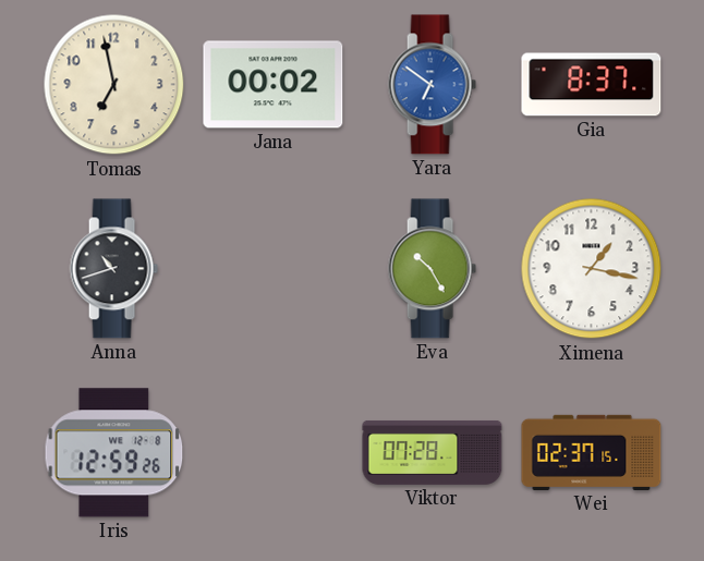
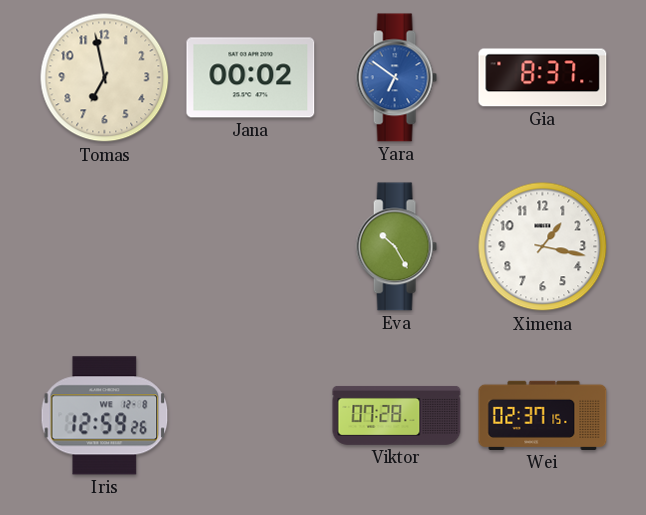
Anna: 10:42 -> none (113, 269)
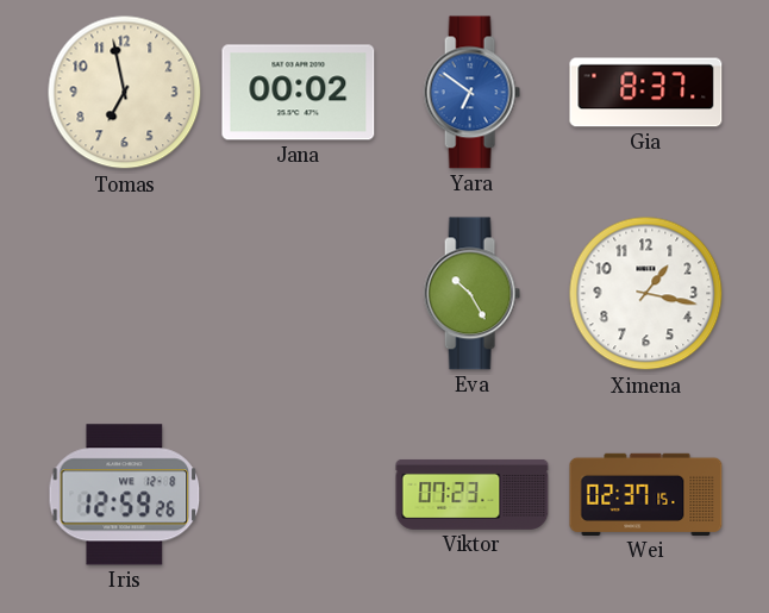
Viktor: 07:28 -> 07:23 (473, 494)
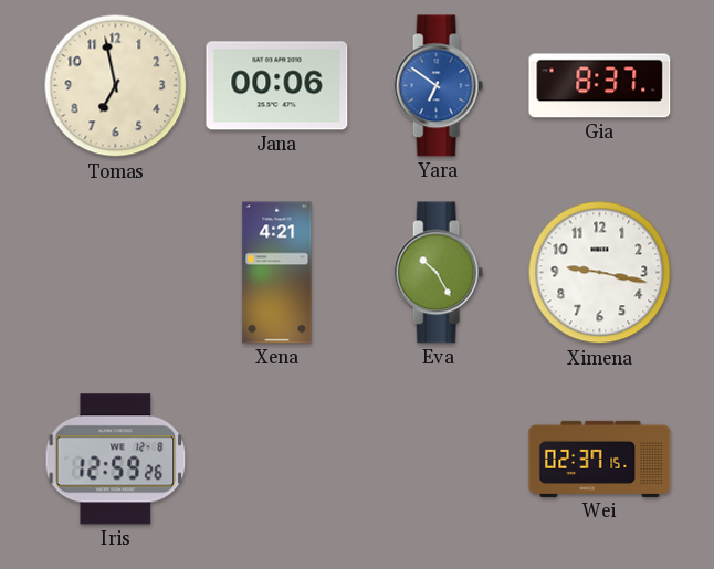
Jana: 00:02 -> 00:06 (277, 86)
Xena: none -> 4:21 (277, 273)
Ximena: 1:17 -> 9:17 (600, 273)
Viktor: 07:23 -> none (473, 494)
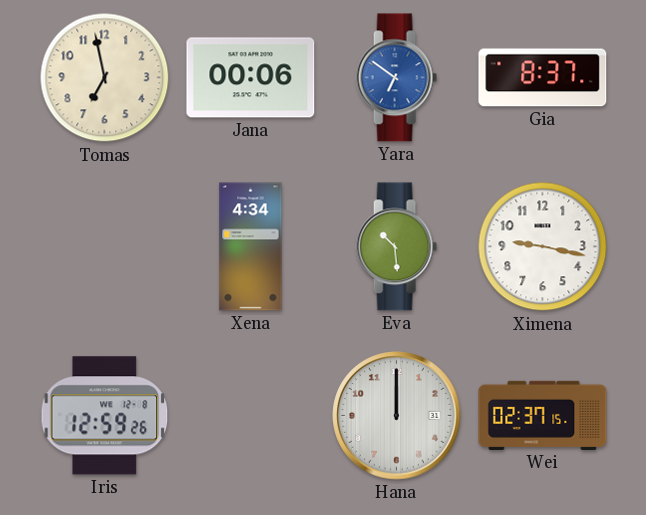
Xena: 4:21 -> 4:34 (251, 247)
Eva: 10:25 -> 10:29 (396, 247)
Hana: none -> 12:00 (397, 416)
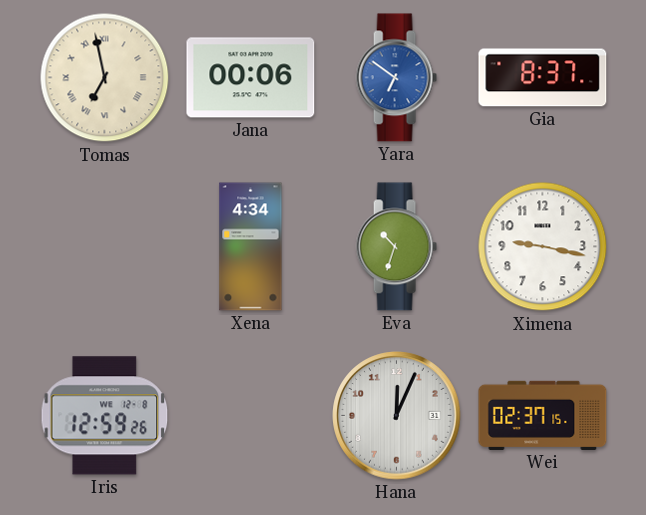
Tomas numerals: Arabic -> Roman (105, 78)
Eva: 10:29 -> 10:33 (396, 247)
Hana: 12:00 -> 12:04 (397, 416)
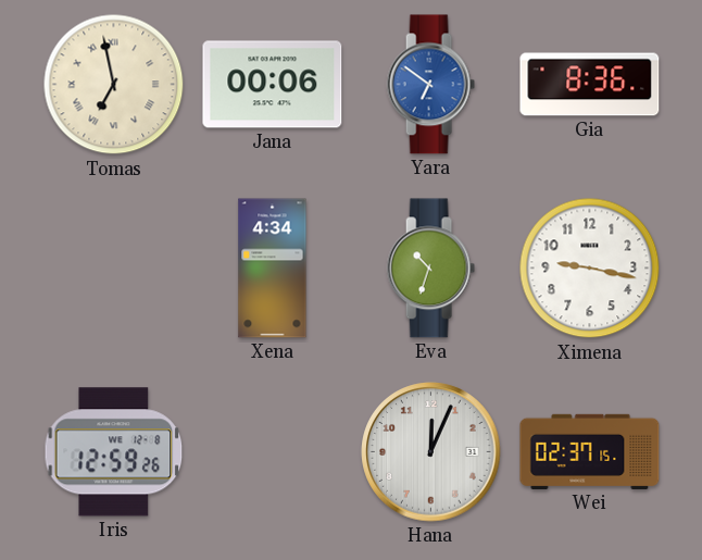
Gia: 8:37 -> 8:36 (590, 85)
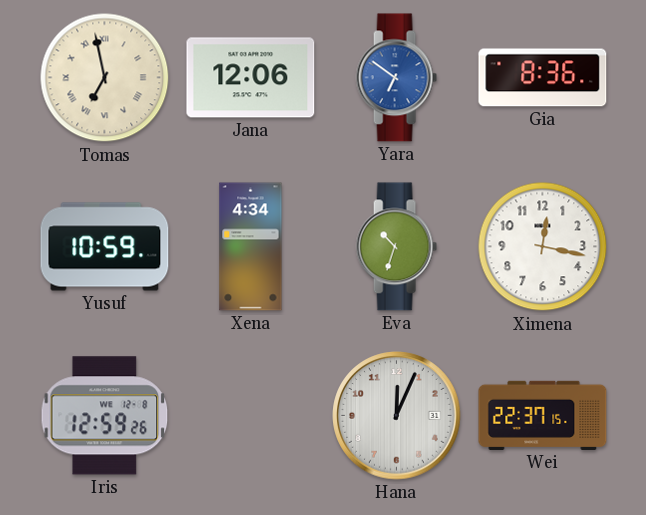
Jana: 00:06 -> 12:06 (251, 78)
Yusuf: none -> 10:59 (105, 247)
Ximena: 9:17 -> 12:17 (543, 247)
Wei: 02:37 -> 22:37 (543, 415)
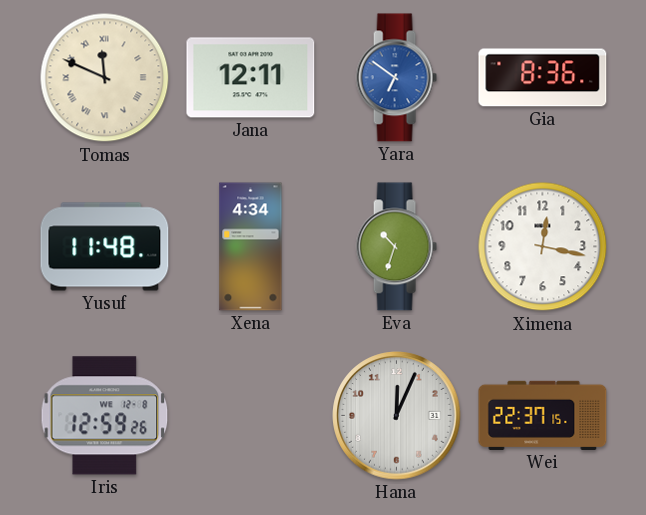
Tomas: 6:58 -> 11:49 (105, 78)
Jana: 12:06 -> 12:11 (251, 78)
Yusuf: 10:59 -> 11:48 (105, 247)
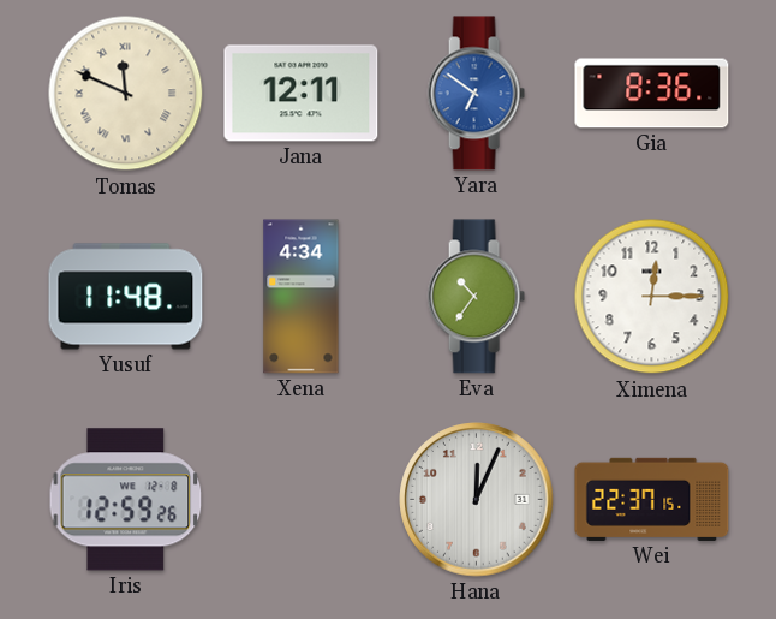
Eva: 10:33 -> 10:36 (476, 297)
Ximena: 12:17 -> 12:15 (652, 297)
